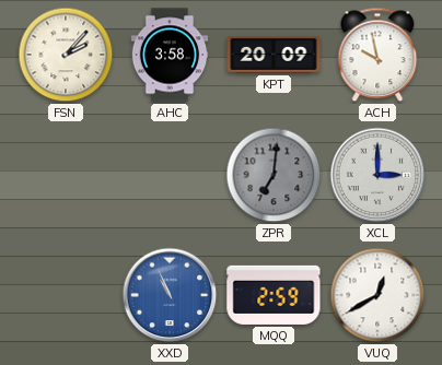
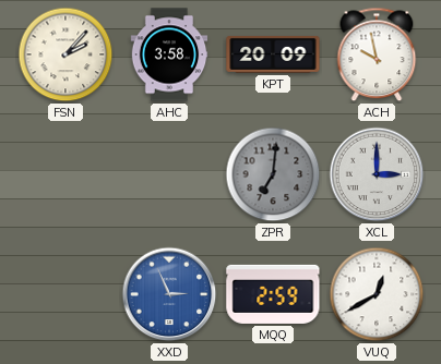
XXD: 10:56 -> 2:56 (169, 294)
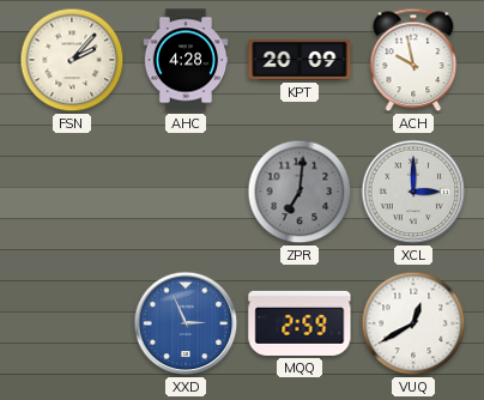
AHC: 3:58 -> 4:28 (186, 60)
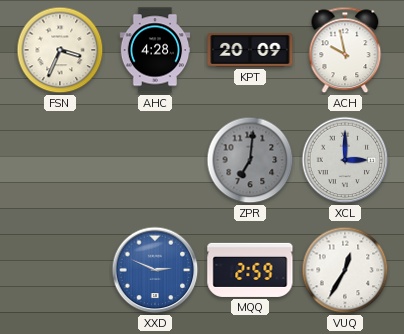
FSN: 2:07 -> 3:34 (60, 50)
XXD: 2:56 -> 2:49 (155, 270)
VUQ: 12:40 -> 12:35 (345, 270)
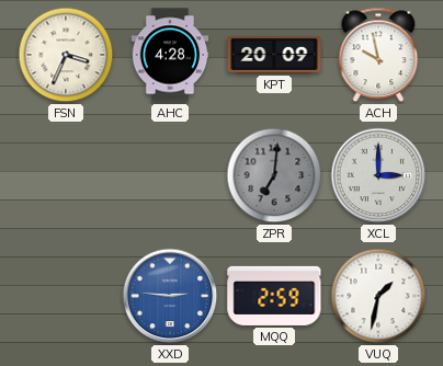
XXD: 2:49 -> 2:46 (170, 296)
VUQ: 12:35 -> 1:32 (378, 296)
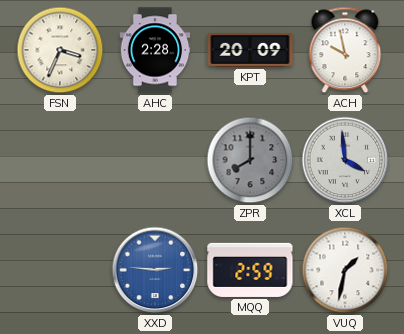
AHC: 4:28 -> 2:28 (155, 50)
ZPR: 7:01 -> 8:00 (250, 160)
XCL: 3:00 -> 3:59 (345, 160)
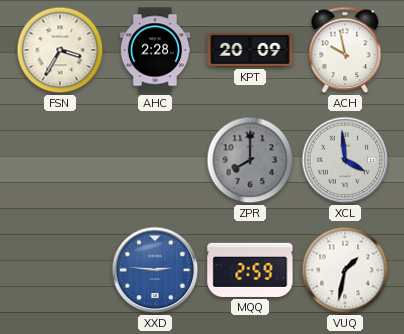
FSN: 3:34 -> 3:35 (60, 50)
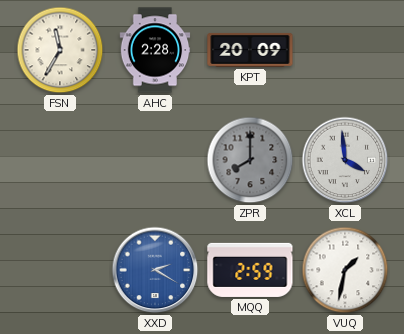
FSN: 3:35 -> 11:35 (60, 50)
ACH: 9:58 -> none (345, 50)
XXD: 2:46 -> 2:20 (155, 270)
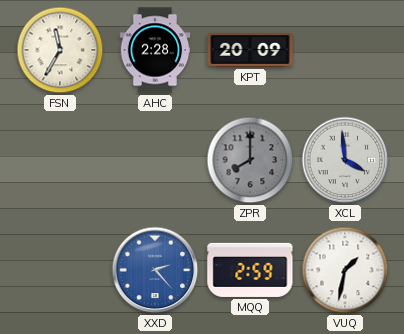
XXD: 2:20 -> 2:23 (155, 270)
